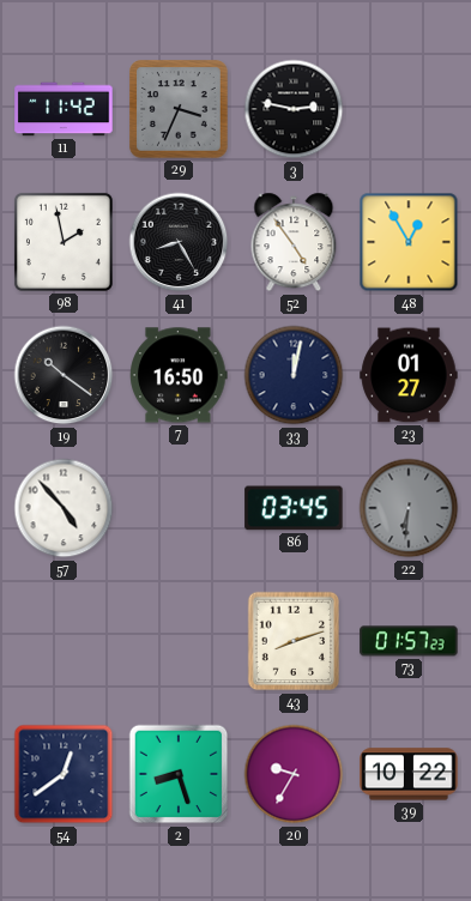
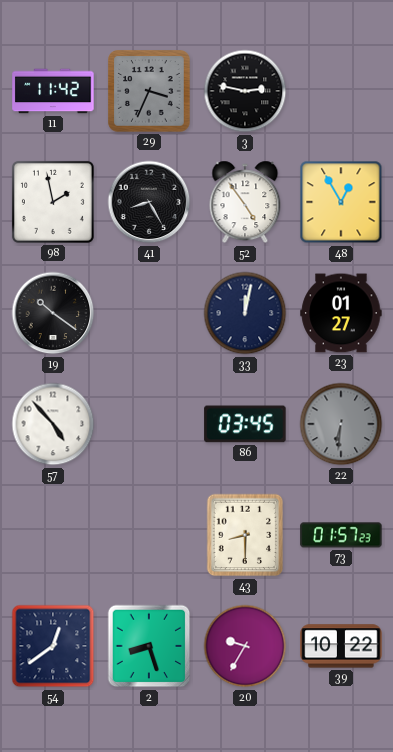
7: 16:50 -> none (179, 375)
43: 8:12 -> 8:30 (245, 535)
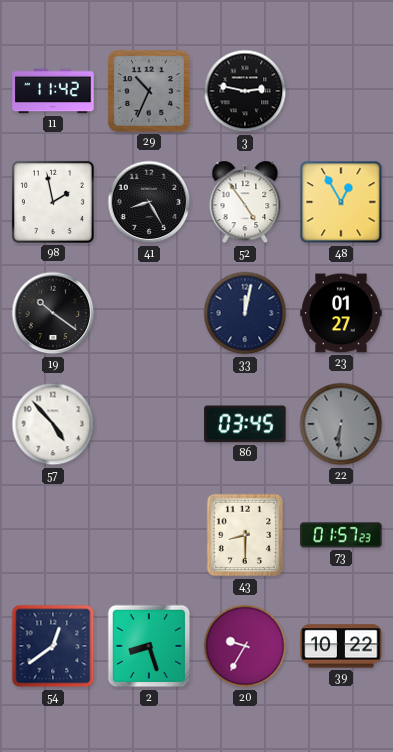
29: 3:34 -> 10:34 (149, 91)
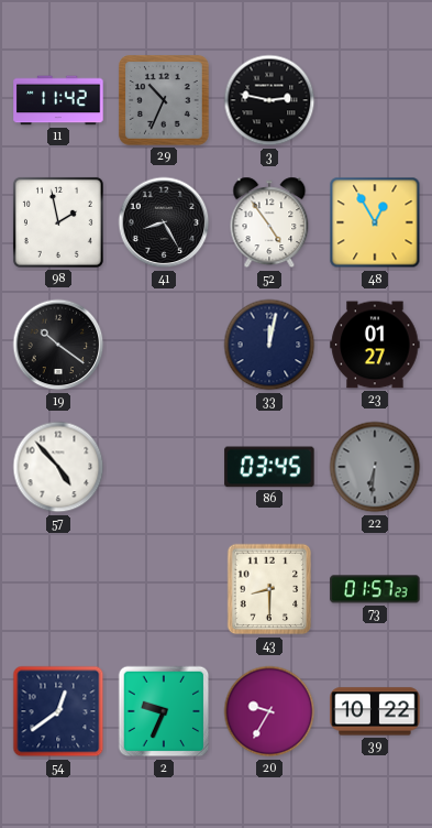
2: 8:27 -> 9:34 (164, 711)
